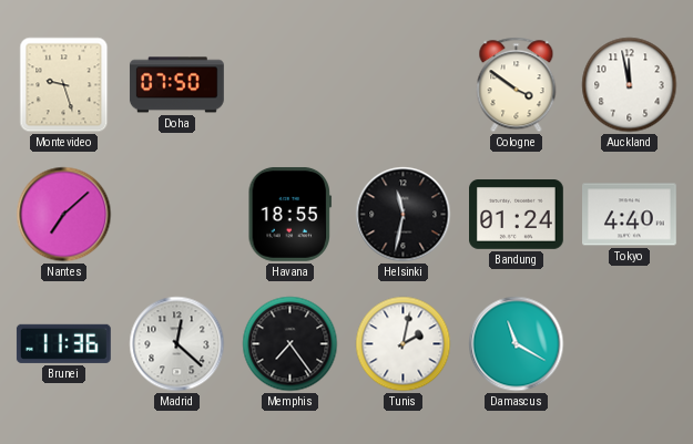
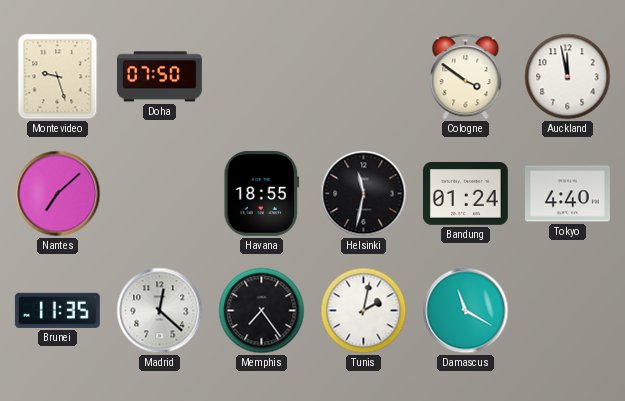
Brunei: 11:36 -> 11:35 (57, 310)
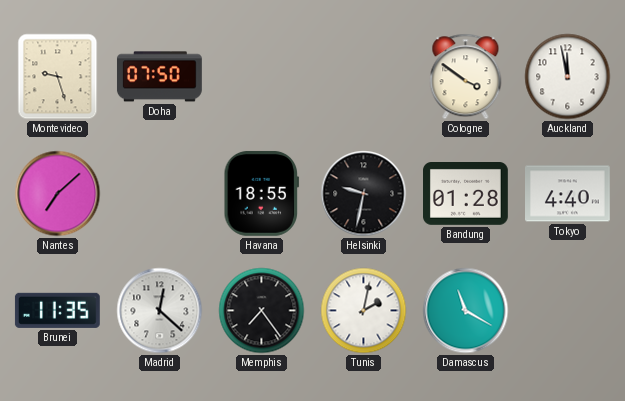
Helsinki: 11:32 -> 9:32 (364, 194)
Bandung: 01:24 -> 01:28 (466, 194)
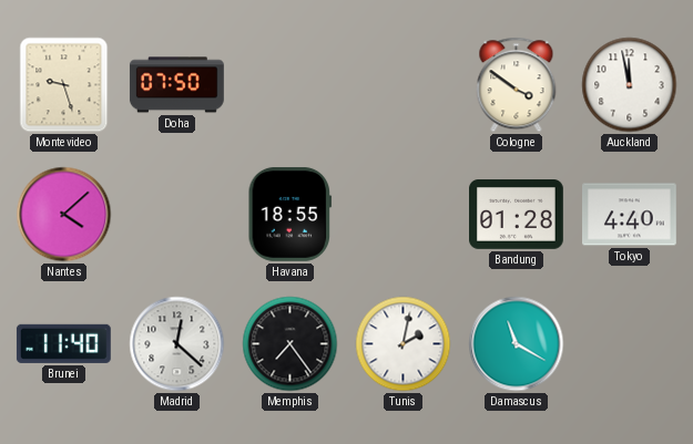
Nantes: 7:08 -> 4:08 (64, 215)
Helsinki: 9:32 -> none (364, 194)
Brunei: 11:35 -> 11:40 (63, 343)
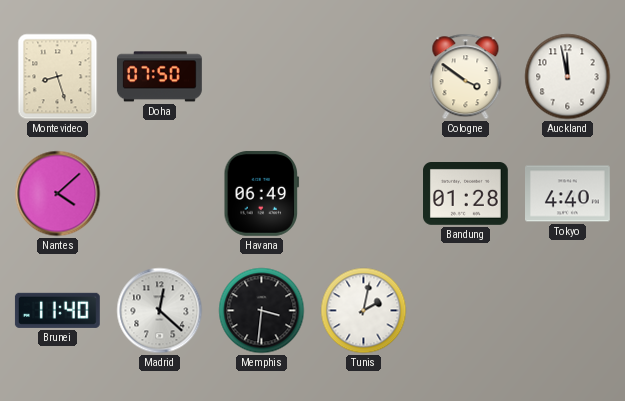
Montevideo: 9:27 -> 8:27 (58, 77)
Havana: 18:55 -> 06:49 (262, 193)
Memphis: 7:24 -> 3:31 (262, 311)
Damascus: 11:20 -> none (517, 344)
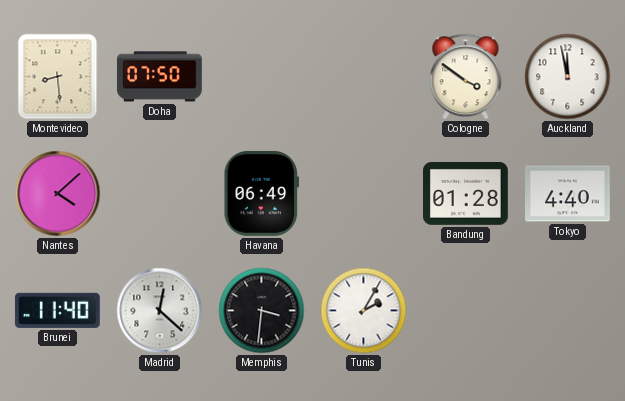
Montevideo: 8:27 -> 8:29 (58, 77)
Tunis: 2:02 -> 2:05 (364, 311)
